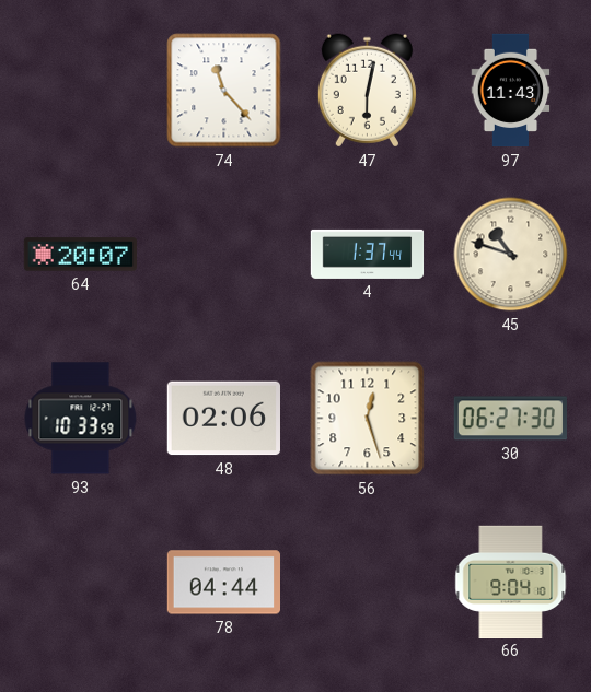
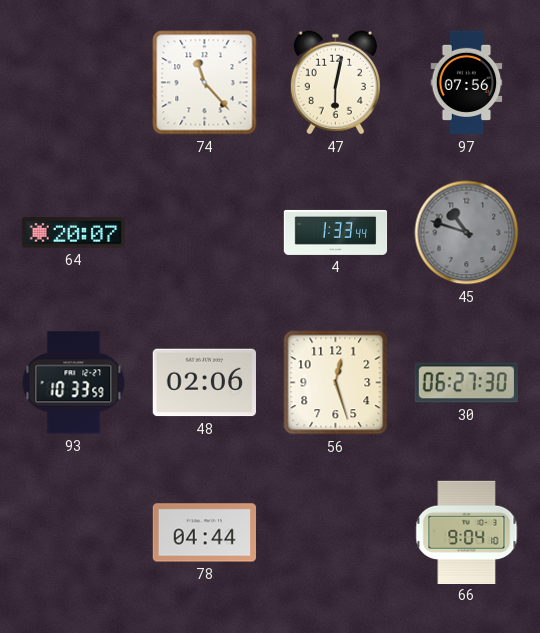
97: 11:43 -> 07:56 (467, 83)
4: 1:37 -> 1:33 (336, 232)
45 dial: cream -> grey (467, 233)
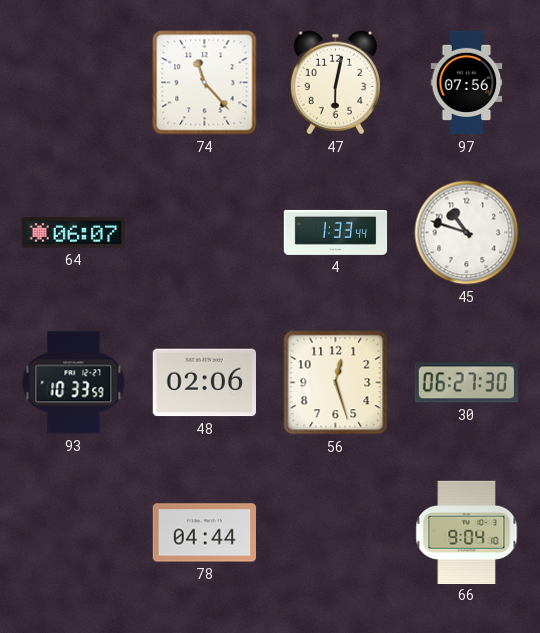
64: 20:07 -> 06:07 (73, 233)
45 dial: grey -> white (467, 233)
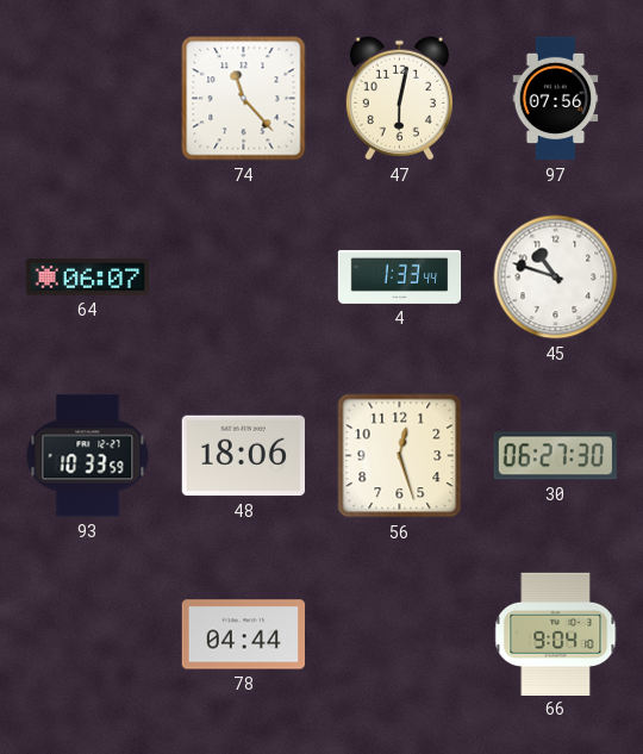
48: 02:06 -> 18:06 (243, 456)
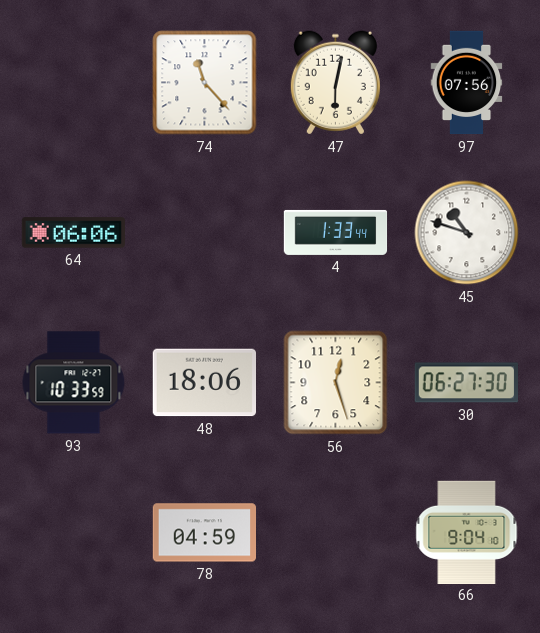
64: 06:07 -> 06:06 (73, 233)
78: 04:44 -> 04:59 (204, 533)
